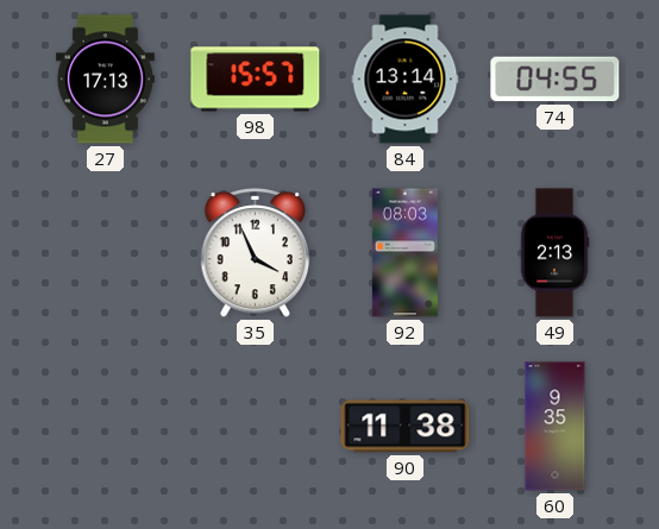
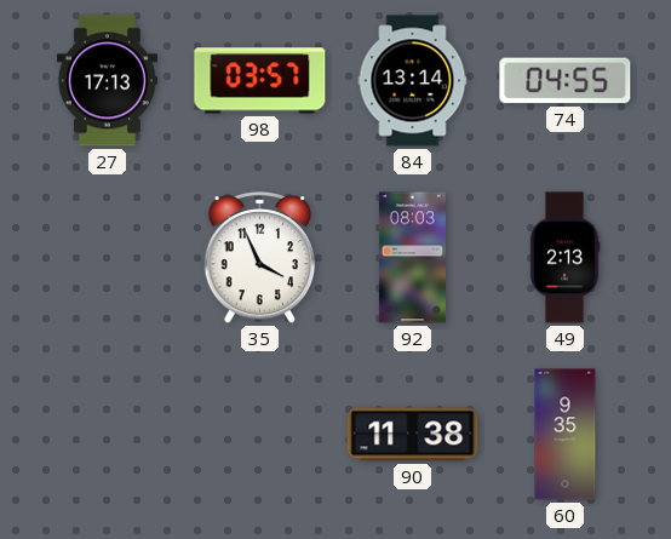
98: 15:57 -> 03:57 (260, 81)
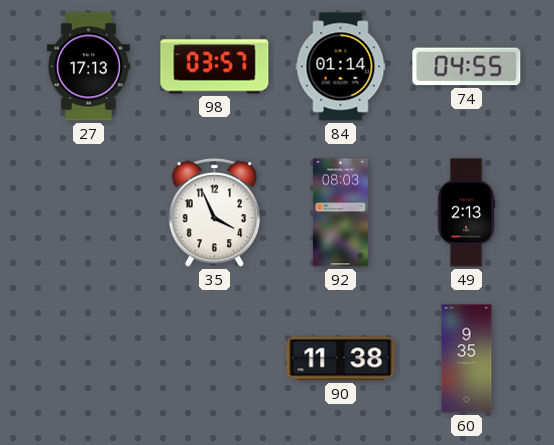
84: 13:14 -> 01:14 (341, 67)
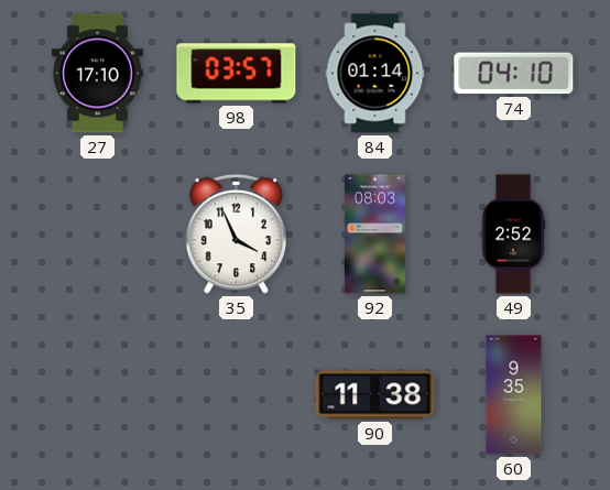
27: 17:13 -> 17:10 (97, 74)
74: 04:55 -> 04:10 (514, 74)
49: 2:13 -> 2:52 (513, 235)
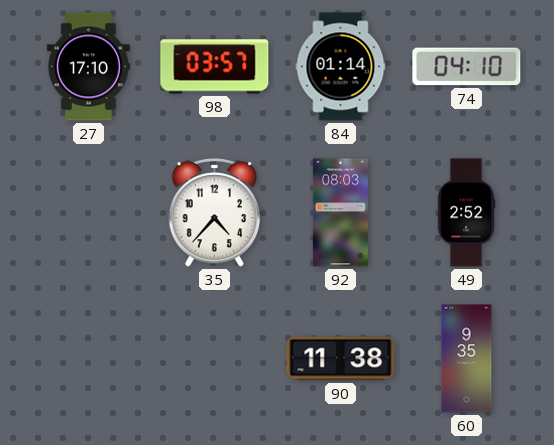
35: 3:56 -> 4:37 (215, 213)
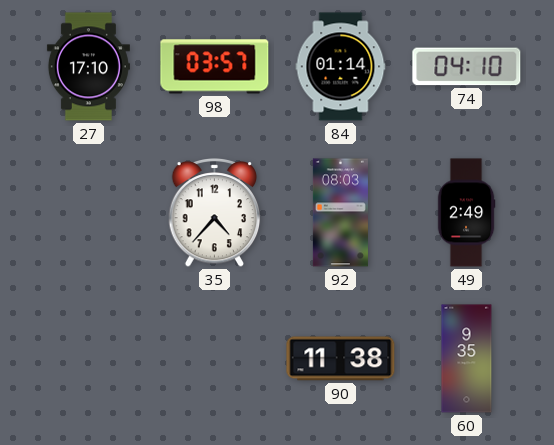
49: 2:52 -> 2:49 (466, 213)
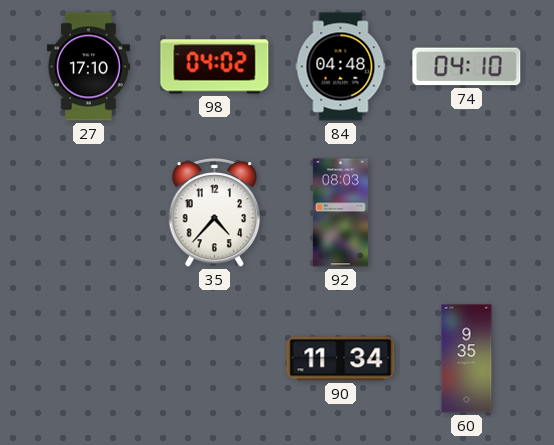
98: 03:57 -> 04:02 (215, 67)
84: 01:14 -> 04:48 (341, 67)
49: 2:49 -> none (466, 213)
90: 11:38 -> 11:34 (341, 359)
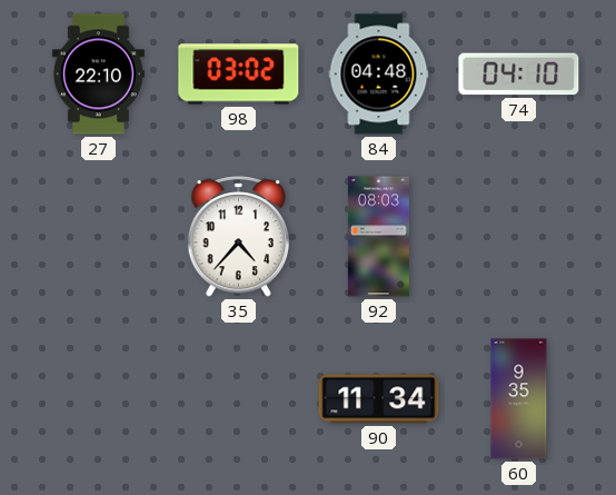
27: 17:10 -> 22:10 (98, 75)
98: 04:02 -> 03:02 (239, 75)
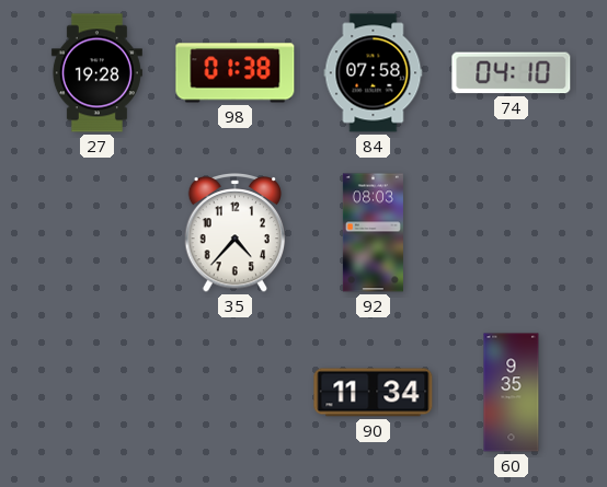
27: 22:10 -> 19:28 (96, 73)
98: 03:02 -> 01:38 (236, 73)
84: 04:48 -> 07:58 (374, 73)
